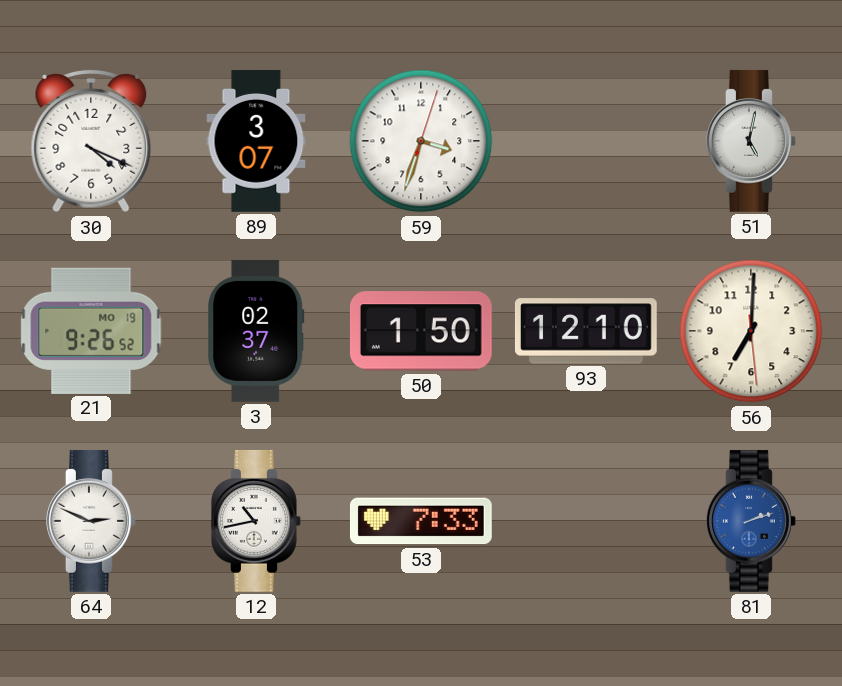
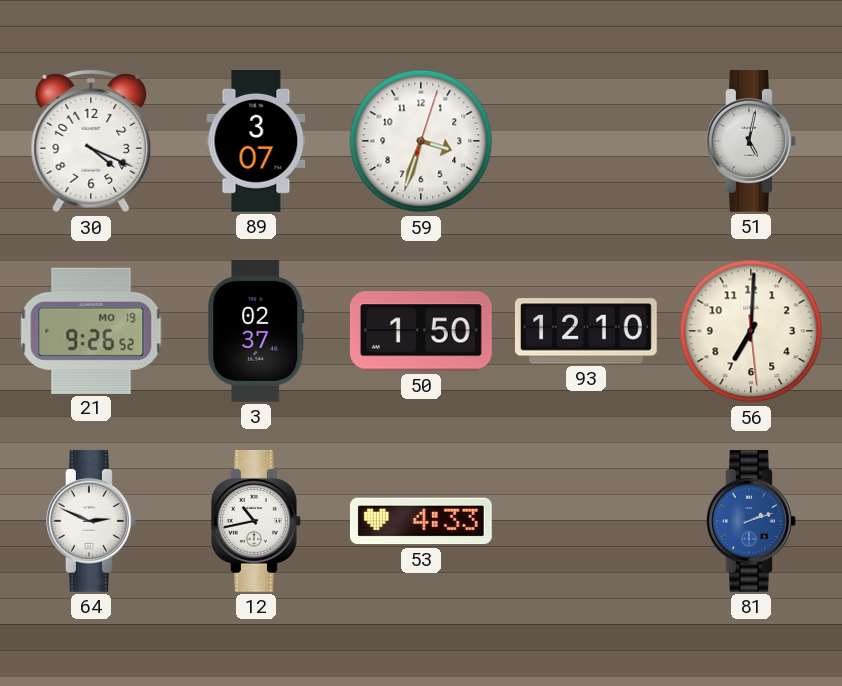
53: 7:33 -> 4:33 (421, 521)
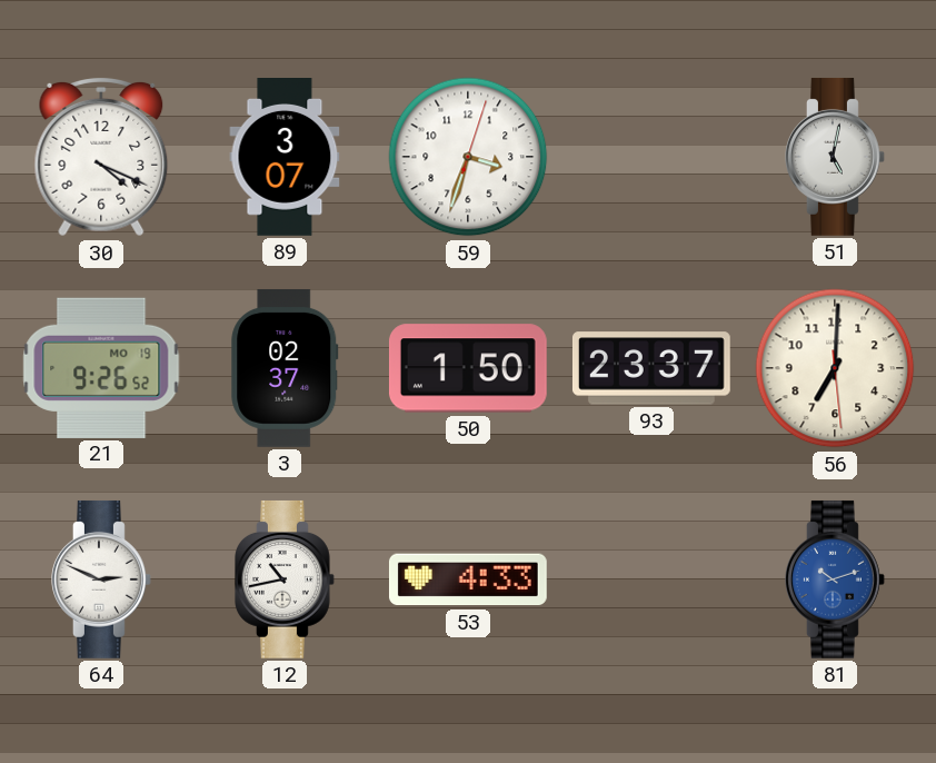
93: 12:10 -> 23:37 (651, 368)
81: 2:12 -> 10:12 (836, 579)
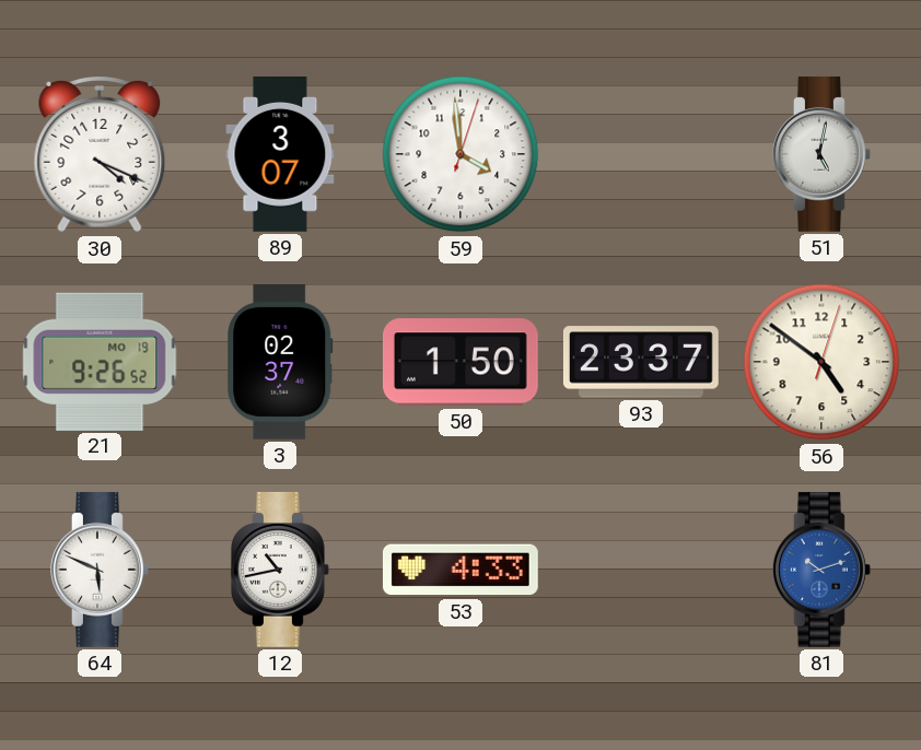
59: 3:33 -> 3:59 (460, 154)
56: 7:00 -> 4:51 (821, 362)
64: 2:49 -> 5:49 (101, 570)
